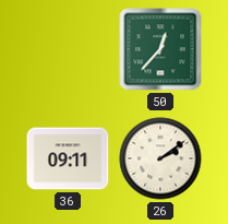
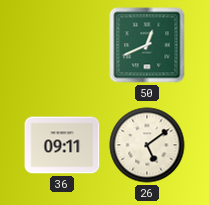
50: 12:37 -> 12:41 (147, 45)
26: 2:09 -> 5:09 (147, 145)
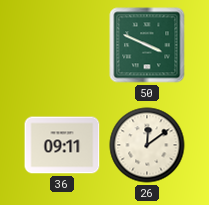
50: 12:41 -> 3:49 (147, 45)
26: 5:09 -> 12:09 (147, 145)
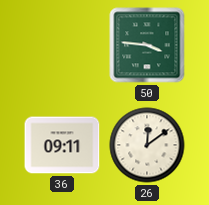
50: 3:49 -> 3:46 (147, 45)
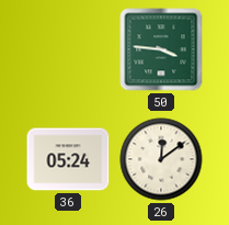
36: 09:11 -> 05:24 (68, 159)
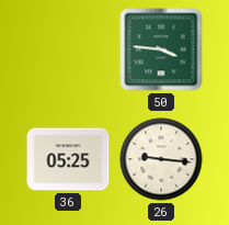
36: 05:24 -> 05:25 (68, 159)
26: 12:09 -> 9:16 (161, 159)
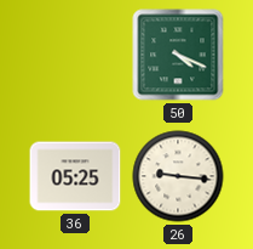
50: 3:46 -> 4:19 (178, 55)
